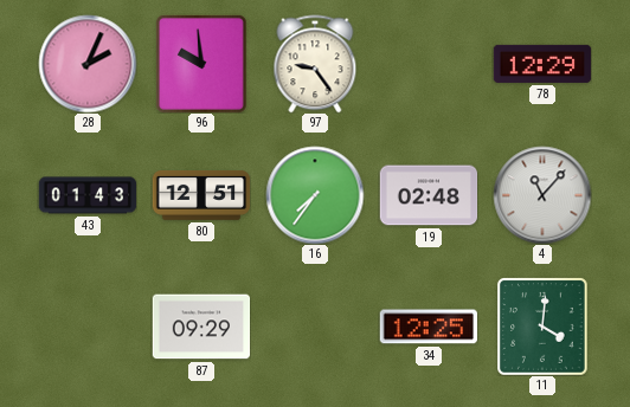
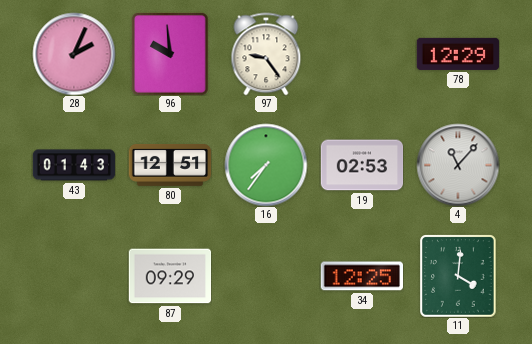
19: 02:48 -> 02:53 (362, 165)
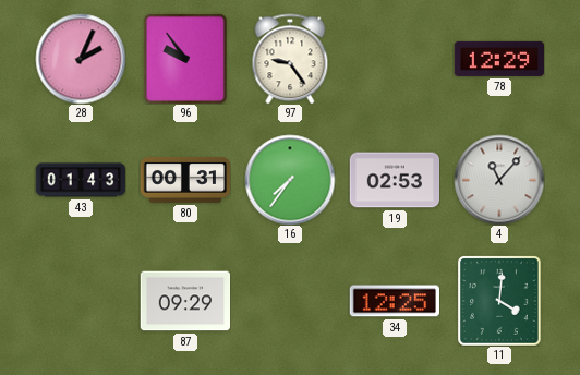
96: 9:59 -> 9:54 (186, 59)
80: 12:51 -> 00:31 (185, 181)
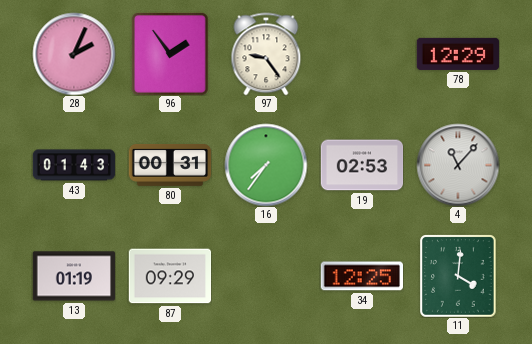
96: 9:54 -> 1:54 (171, 54)
13: none -> 01:19 (74, 276)
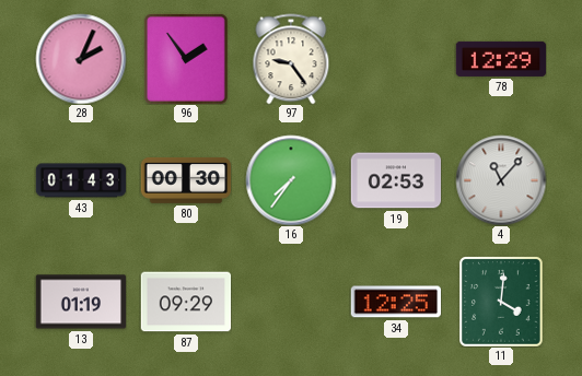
80: 00:31 -> 00:30 (186, 181)
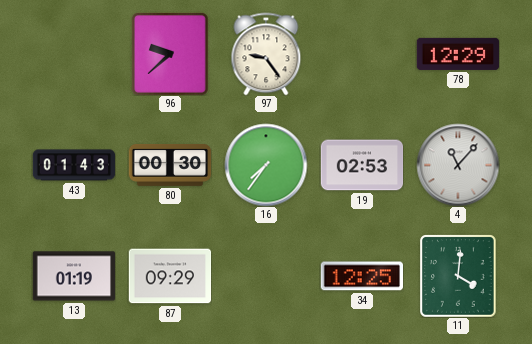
28: 2:04 -> none (81, 59)
96: 1:54 -> 9:38 (171, 54)
